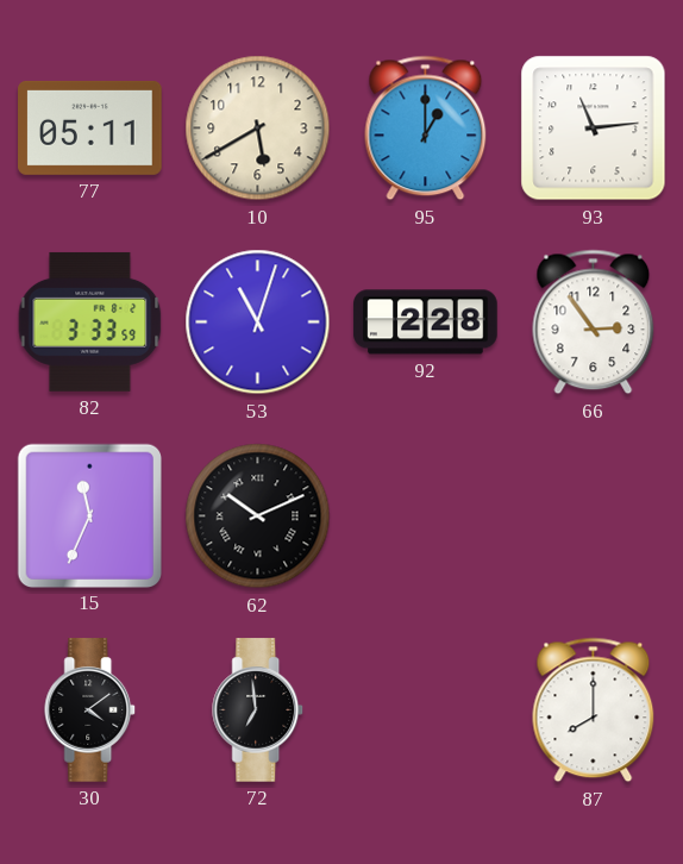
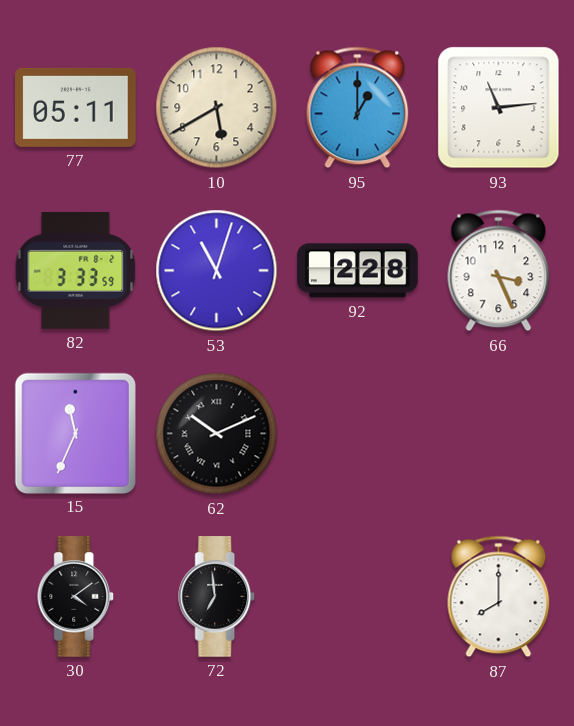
66: 2:54 -> 3:26 (499, 271)
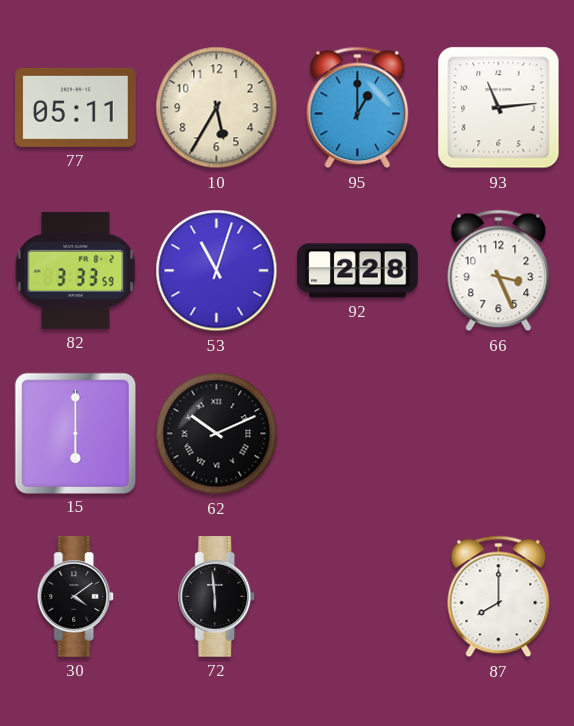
10: 5:40 -> 5:35 (217, 108)
15: 11:34 -> 6:00 (75, 433)
72: 6:59 -> 5:59 (217, 597)
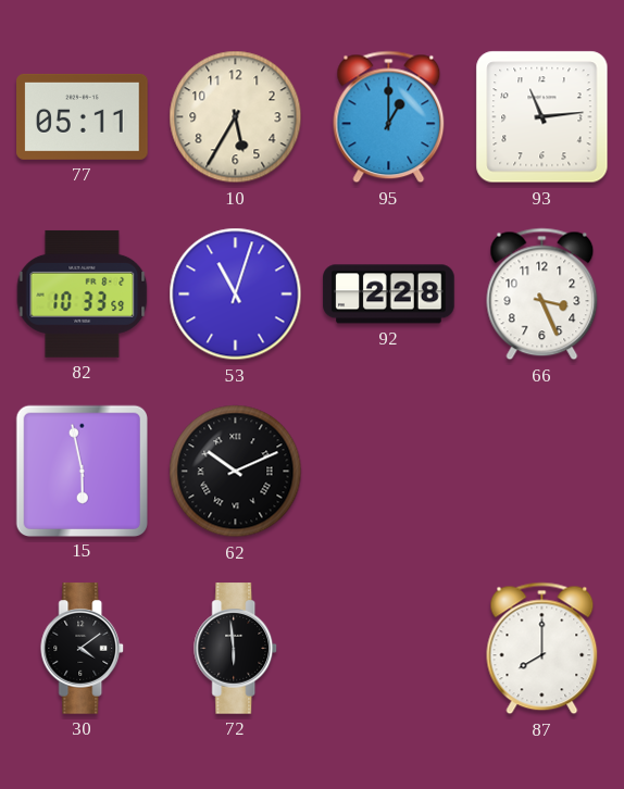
82: 3:33 -> 10:33 (83, 293)
15: 6:00 -> 5:58 (82, 471)
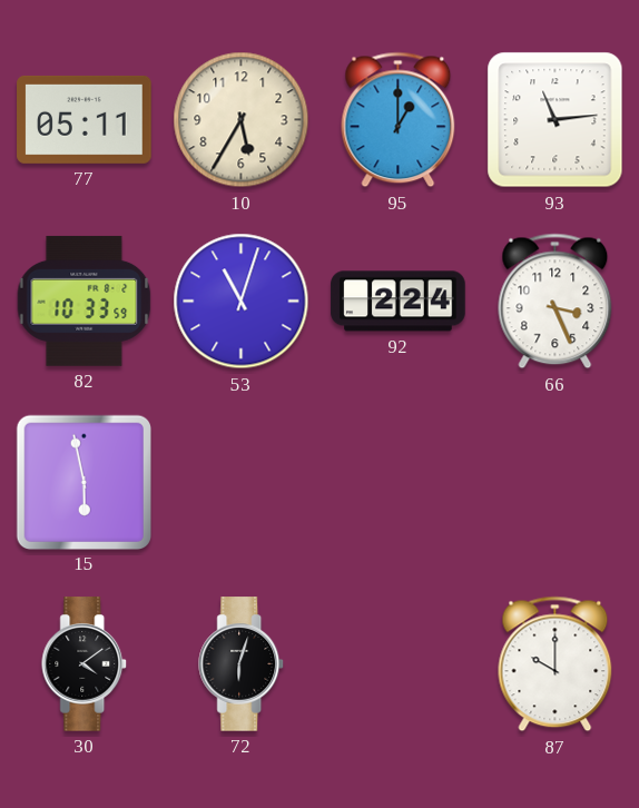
92: 2:28 -> 2:24 (399, 302)
62: 10:11 -> none (236, 472)
72: 5:59 -> 6:03 (242, 664)
87: 8:00 -> 10:00 (556, 664)
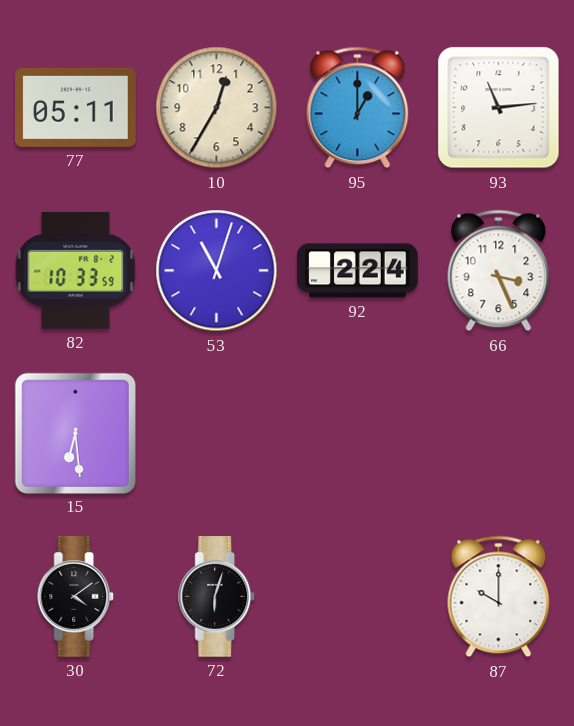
10: 5:35 -> 12:35 (217, 108)
15: 5:58 -> 6:29 (75, 433)
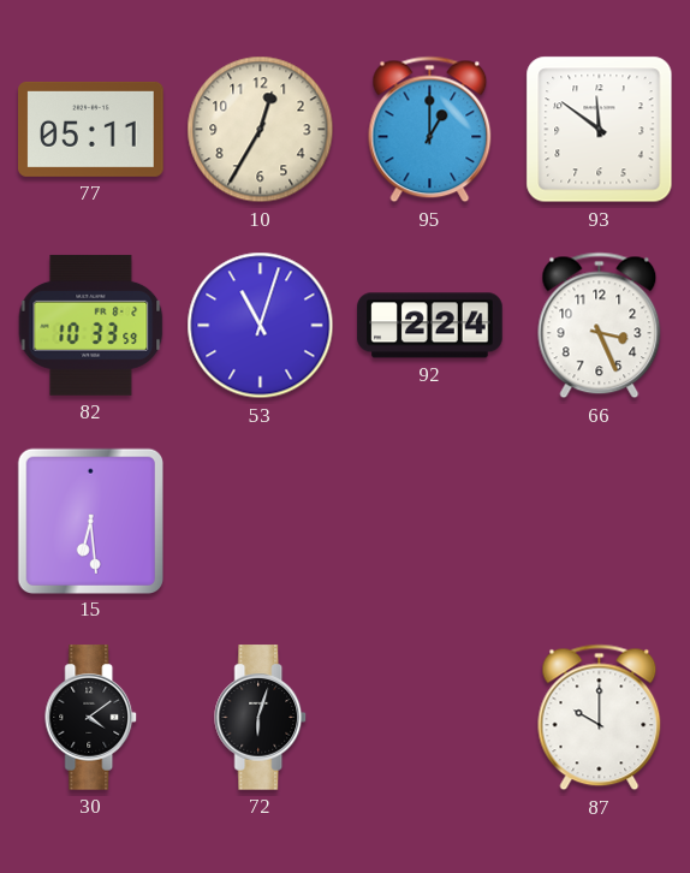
93: 11:14 -> 11:51 (600, 130)
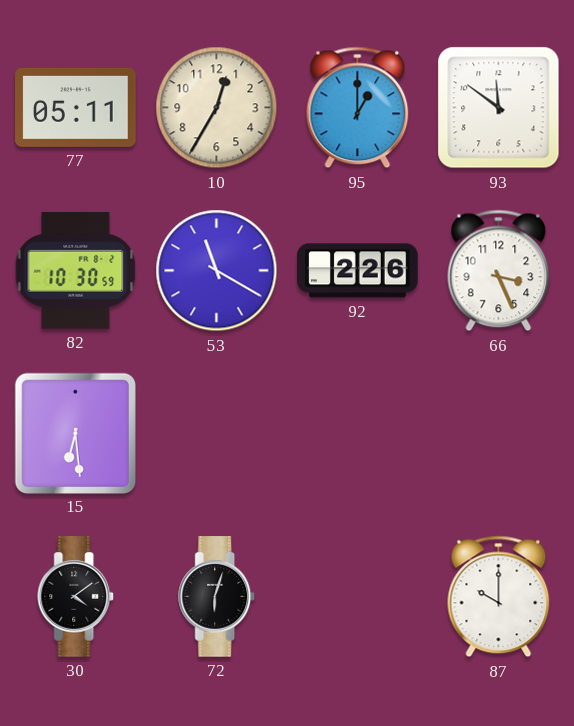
82: 10:33 -> 10:30 (76, 270)
53: 11:03 -> 11:20 (217, 271)
92: 2:24 -> 2:26 (358, 271)
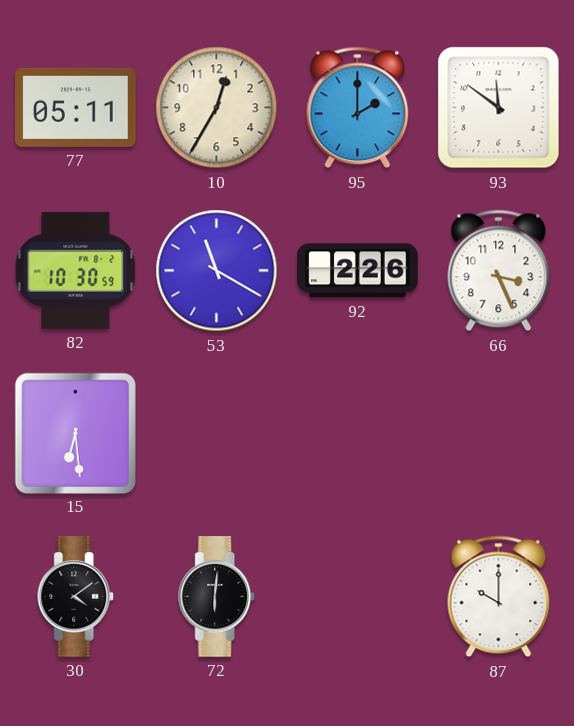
95: 1:00 -> 2:00 (358, 108)
72: 6:03 -> 6:01 (217, 597)
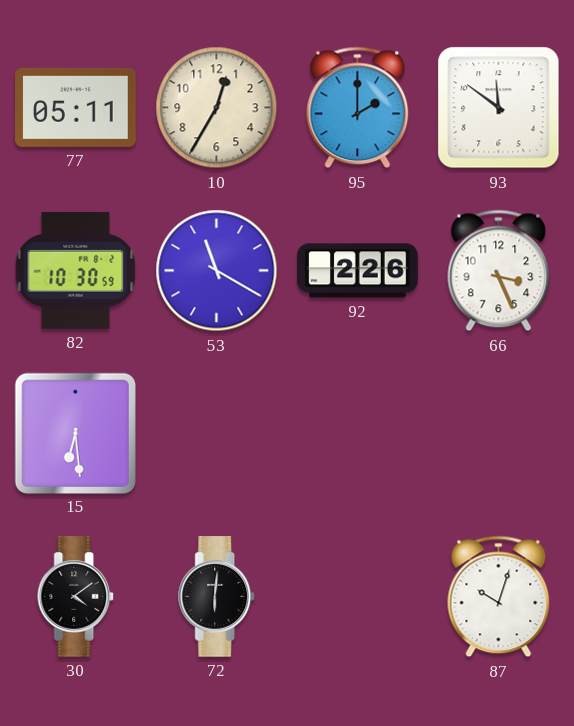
87: 10:00 -> 10:03 (499, 597)
